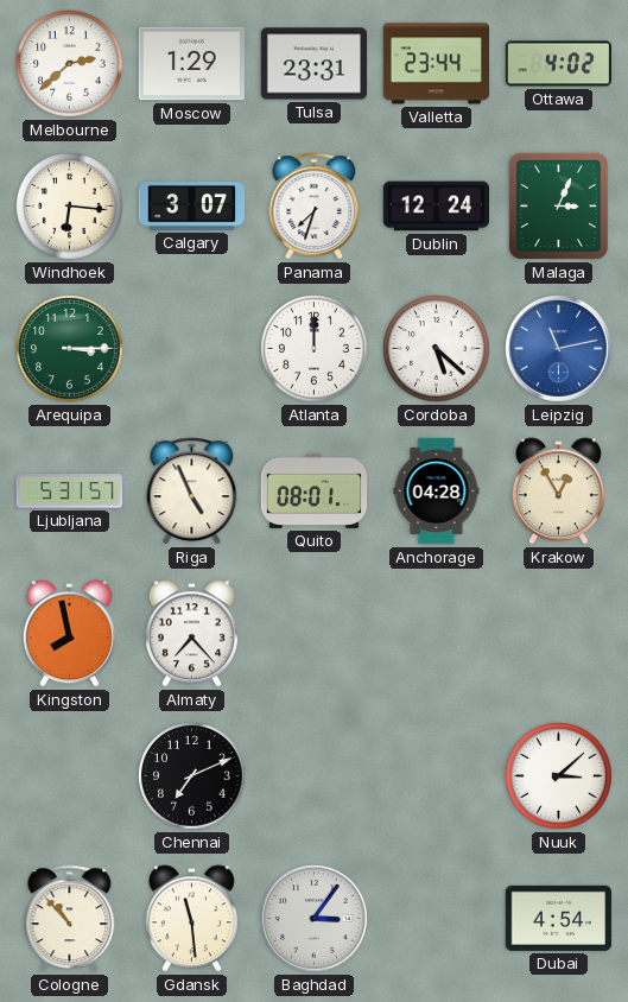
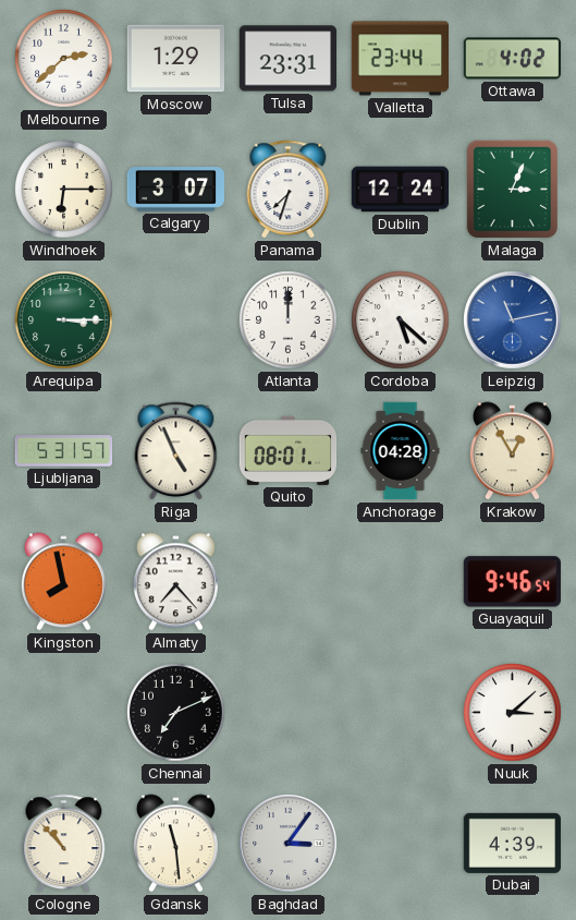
Windhoek: 6:16 -> 6:15 (64, 190)
Guayaquil: none -> 9:46 (512, 582)
Dubai: 4:54 -> 4:39 (512, 843)
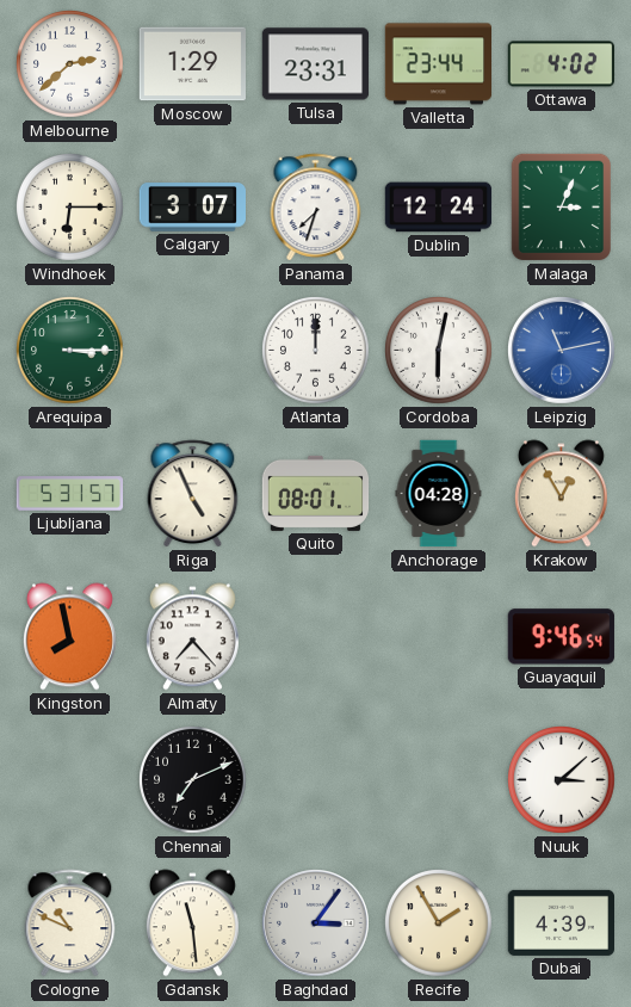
Cordoba: 5:22 -> 6:02 (439, 351)
Cologne: 10:53 -> 10:49 (70, 923)
Recife: none -> 1:55 (439, 923)
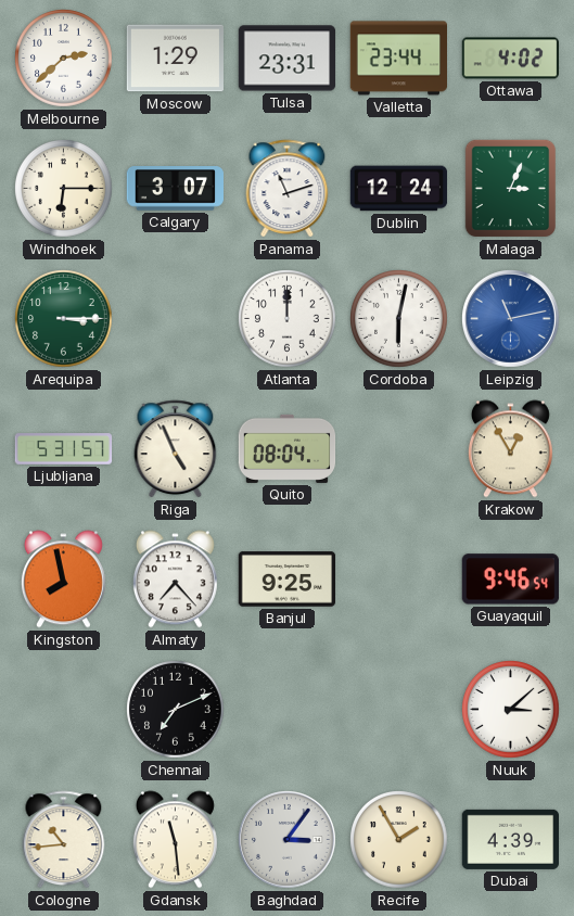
Panama: 7:33 -> 11:12 (288, 189)
Quito: 08:01 -> 08:04 (288, 448)
Anchorage: 04:28 -> none (439, 494)
Banjul: none -> 9:25 (286, 580)
Cologne: 10:49 -> 10:44 (64, 840)
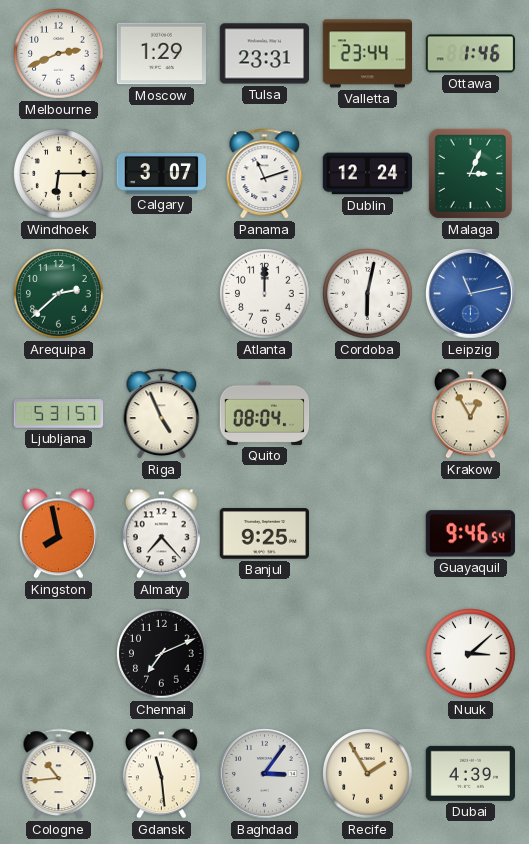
Melbourne: 2:38 -> 2:41 (59, 54)
Ottawa: 4:02 -> 1:46 (470, 54)
Arequipa: 3:15 -> 2:38 (59, 294)
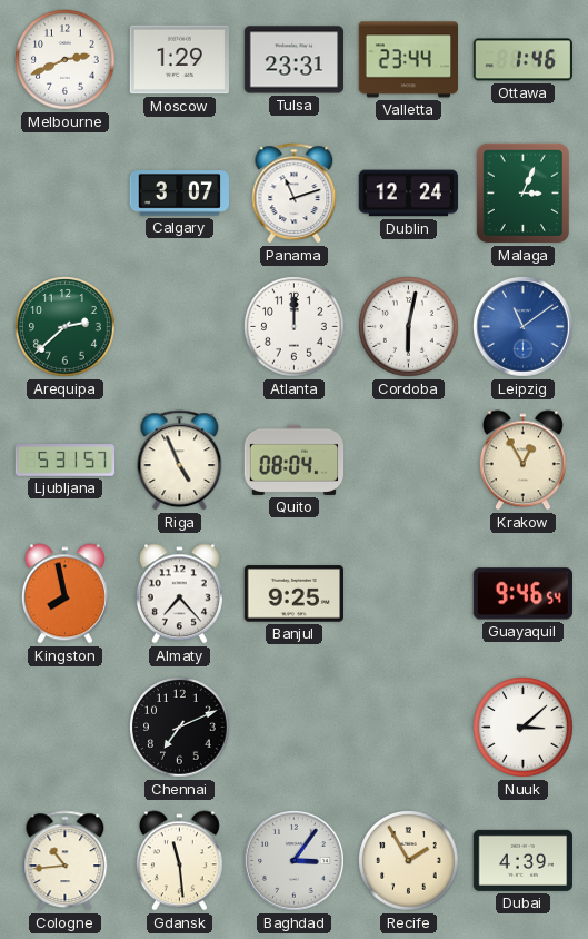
Windhoek: 6:15 -> none (59, 174)
Leipzig: 11:13 -> 11:09 (524, 327)
